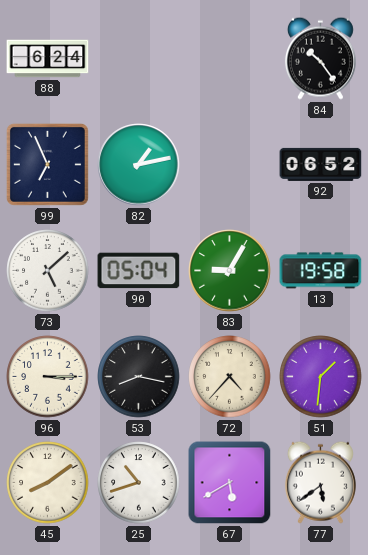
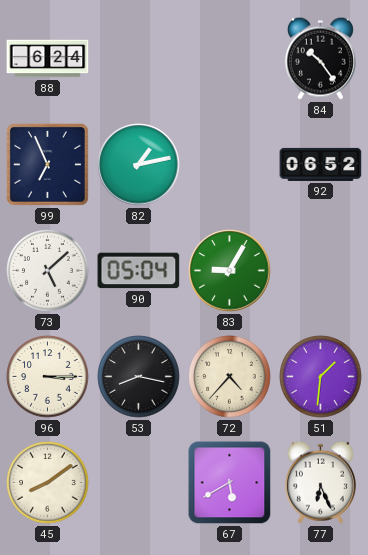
13: 19:58 -> none (321, 271)
25: 10:42 -> none (139, 483)
77: 5:39 -> 6:26 (320, 482)
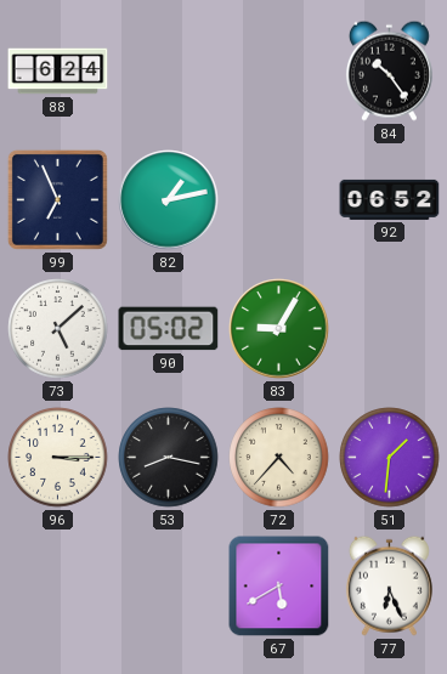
90: 05:04 -> 05:02 (169, 329)
45: 8:09 -> none (48, 483)
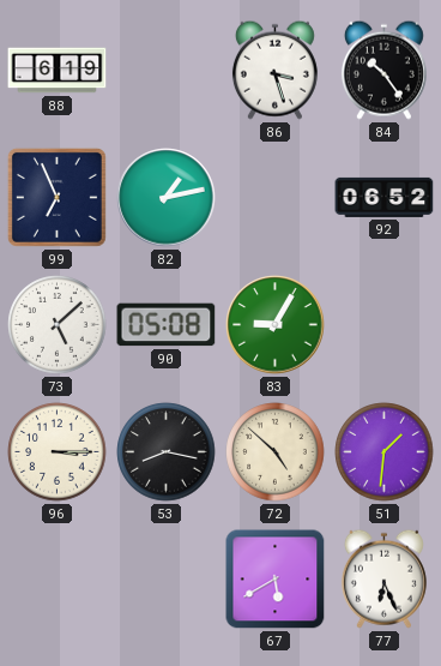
88: 6:24 -> 6:19 (58, 71)
86: none -> 3:27 (274, 70)
90: 05:02 -> 05:08 (167, 325)
72: 4:37 -> 4:52 (276, 452)
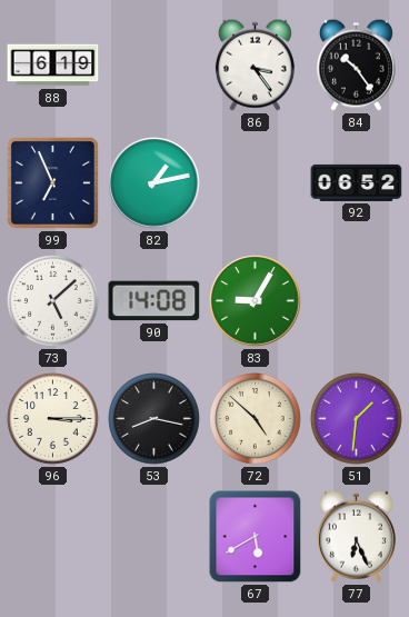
86: 3:27 -> 3:24 (255, 64)
90: 05:08 -> 14:08 (154, 301)
